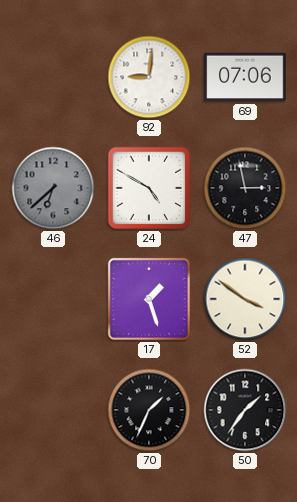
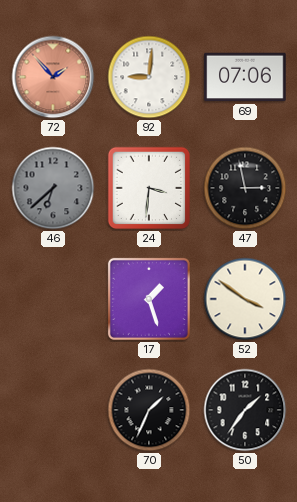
72: none -> 1:53 (53, 77)
24: 4:50 -> 3:31 (149, 188)
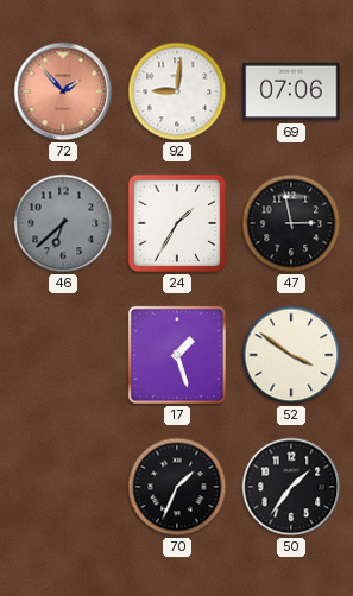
24: 3:31 -> 1:35 (177, 223)
